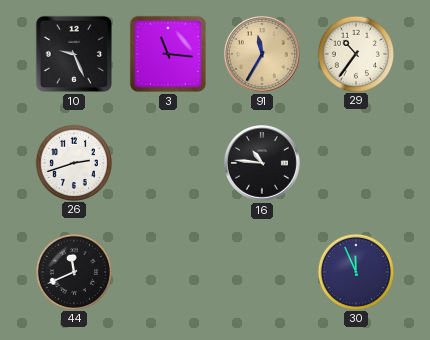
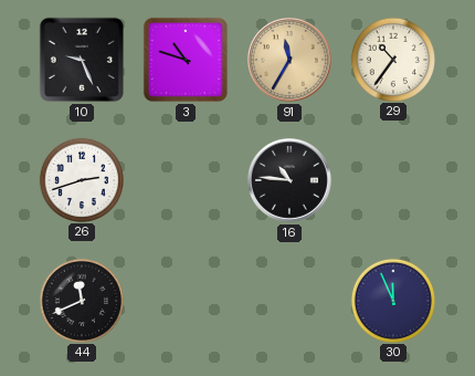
3: 11:16 -> 10:48 (186, 60)
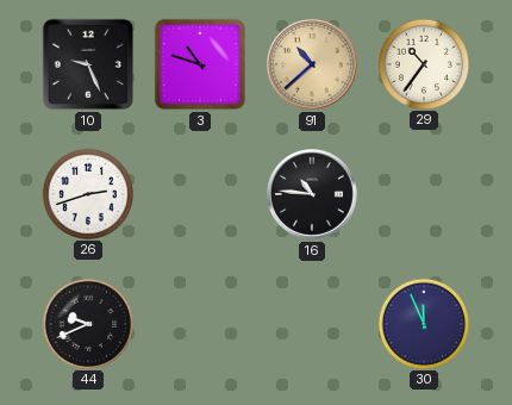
91: 11:35 -> 10:38 (313, 66)
44: 11:41 -> 9:41 (87, 323)
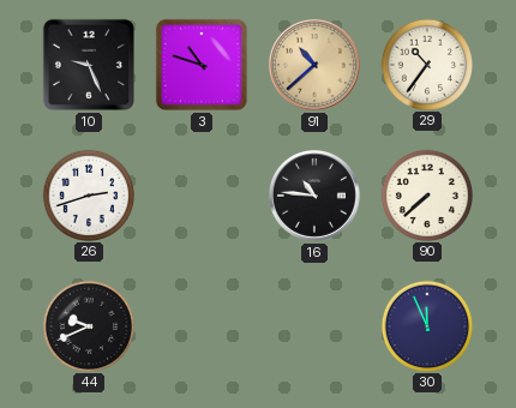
90: none -> 7:38 (426, 194)
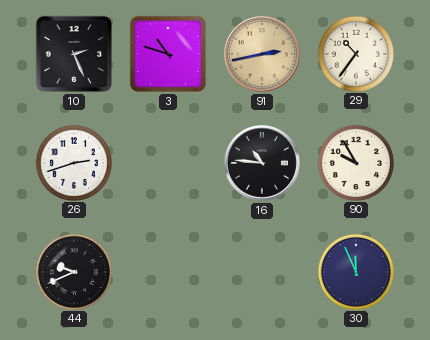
10: 9:26 -> 2:26 (74, 54)
91: 10:38 -> 2:43 (263, 55)
90: 7:38 -> 9:55 (355, 162)
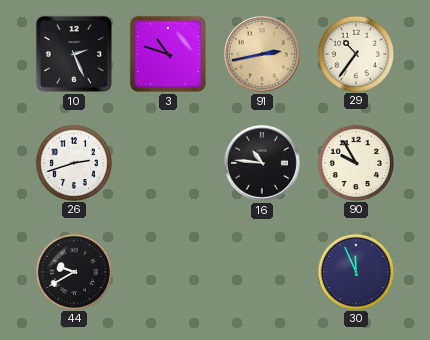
44: 9:41 -> 9:40 (73, 271)
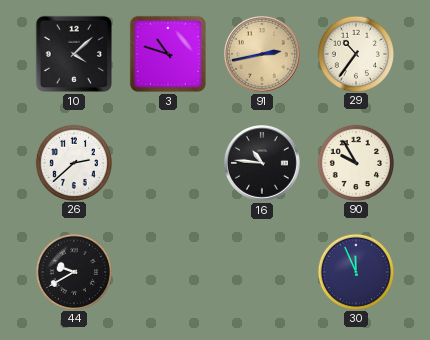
10: 2:26 -> 4:08 (74, 54)
26: 2:42 -> 2:38 (73, 162)
